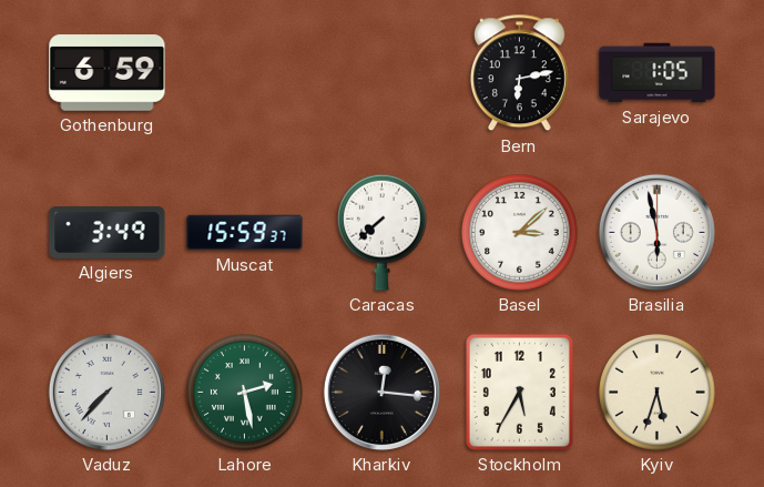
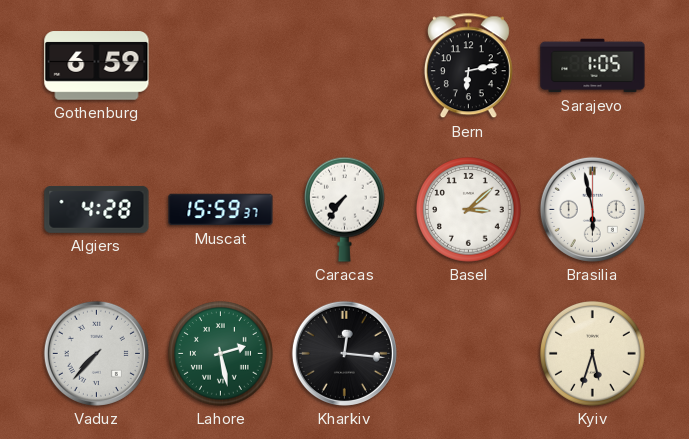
Algiers: 3:49 -> 4:28 (97, 209)
Caracas: 7:38 -> 7:36 (344, 209)
Stockholm: 5:35 -> none (519, 392)
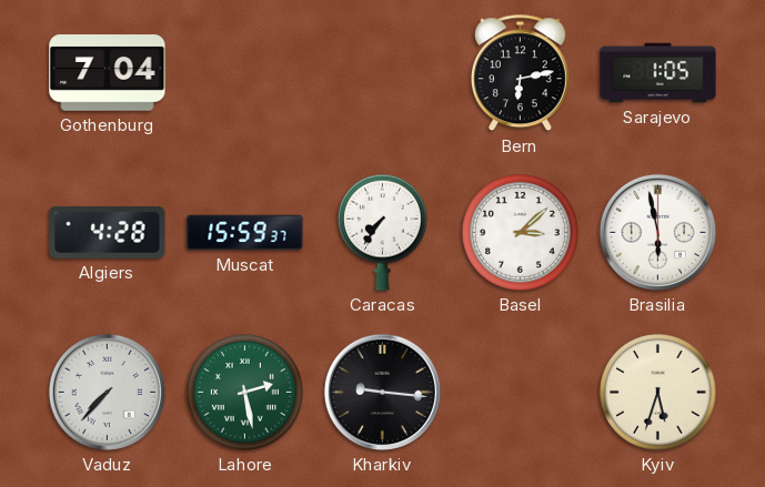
Gothenburg: 6:59 -> 7:04 (108, 73)
Kharkiv: 12:16 -> 9:16 (382, 392)
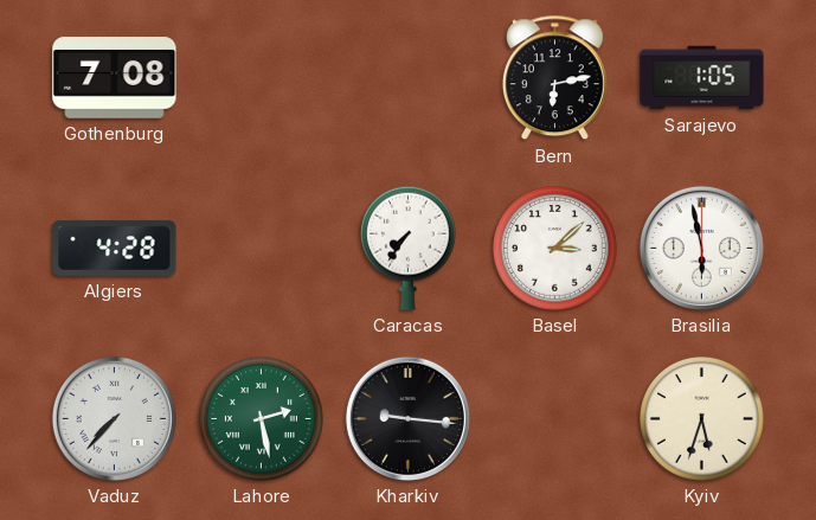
Gothenburg: 7:04 -> 7:08 (115, 78)
Muscat: 15:59 -> none (245, 233)
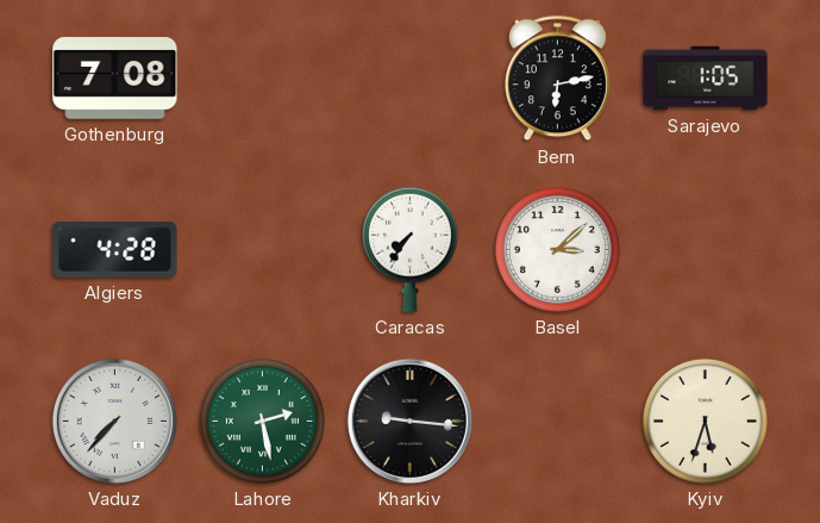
Brasilia: 5:58 -> none (701, 248)
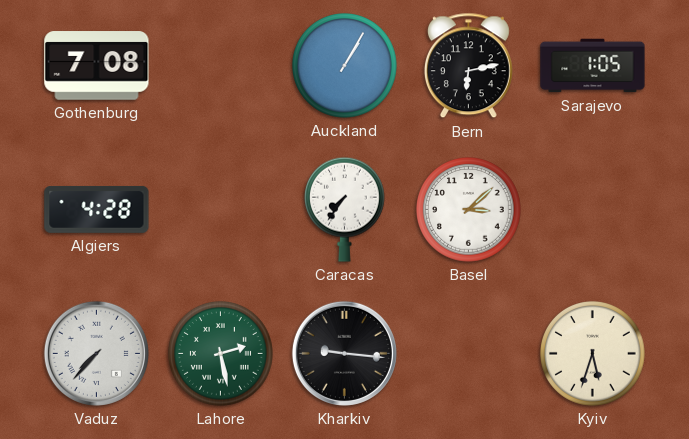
Auckland: none -> 1:05 (345, 66)
